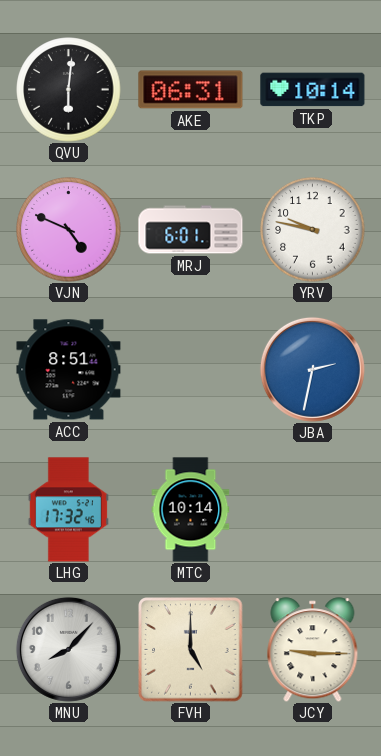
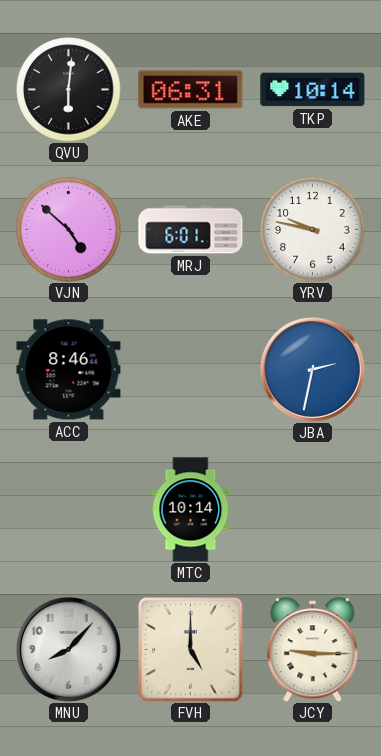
VJN: 4:49 -> 4:52 (69, 230)
ACC: 8:51 -> 8:46 (69, 370)
LHG: 17:32 -> none (68, 510)
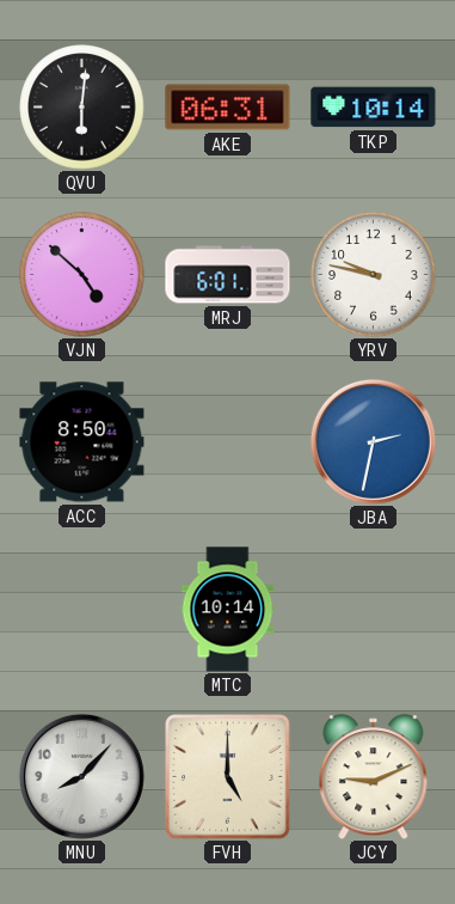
ACC: 8:46 -> 8:50 (82, 442)
JCY: 9:15 -> 9:11 (374, 777)
